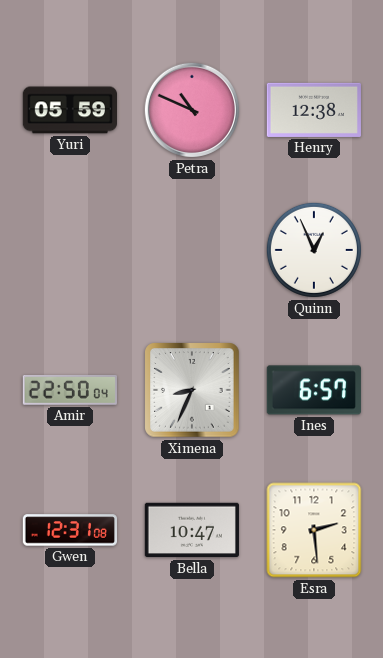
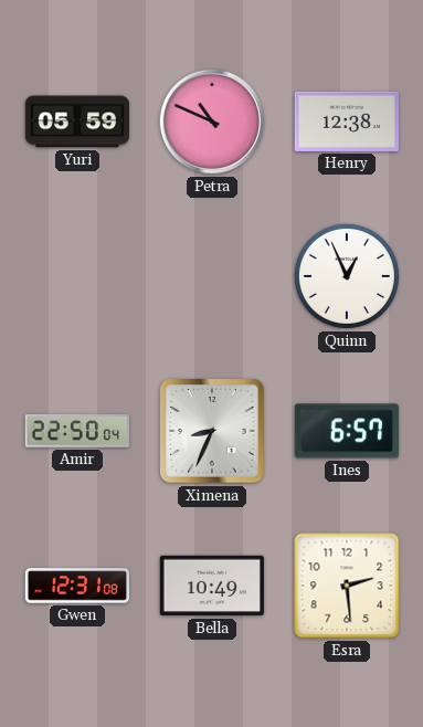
Bella: 10:47 -> 10:49 (212, 586)
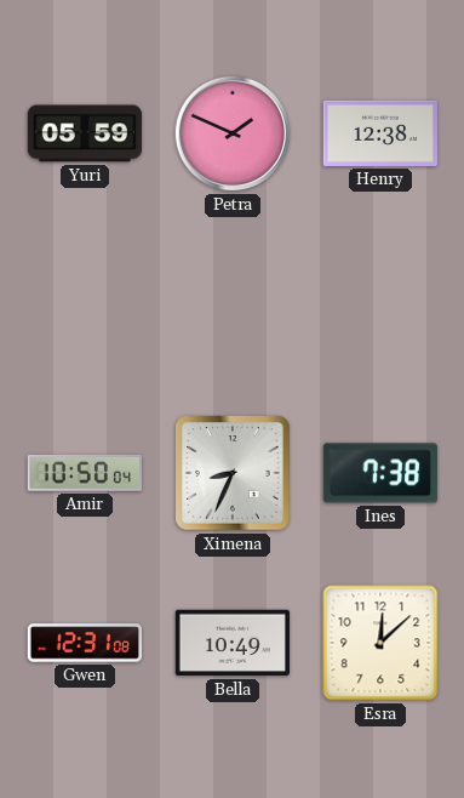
Petra: 10:49 -> 1:49 (233, 133)
Quinn: 12:56 -> none (347, 276)
Amir: 22:50 -> 10:50 (85, 473)
Ines: 6:57 -> 7:38 (380, 473)
Esra: 2:29 -> 12:08 (380, 643)
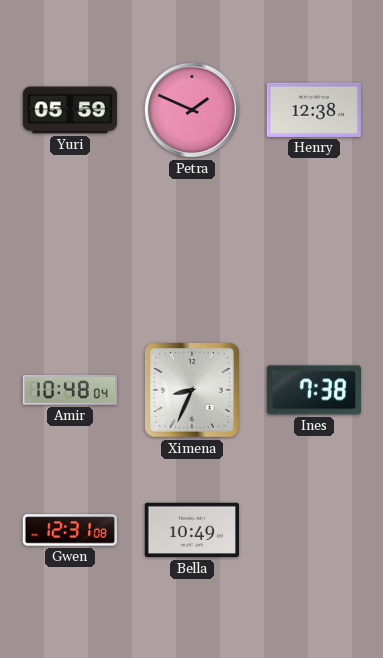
Amir: 10:50 -> 10:48 (70, 390)
Esra: 12:08 -> none (380, 643)
